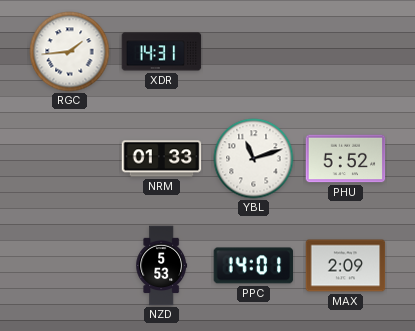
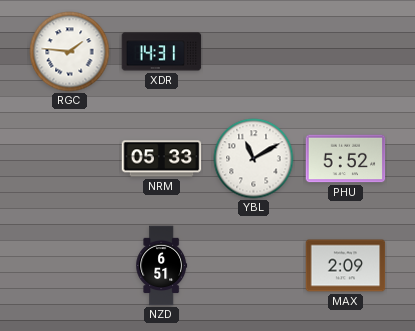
RGC: 1:44 -> 1:46 (70, 52)
NRM: 01:33 -> 05:33 (162, 159)
YBL: 11:12 -> 11:10 (254, 159)
NZD: 5:53 -> 6:51 (162, 266)
PPC: 14:01 -> none (254, 266)
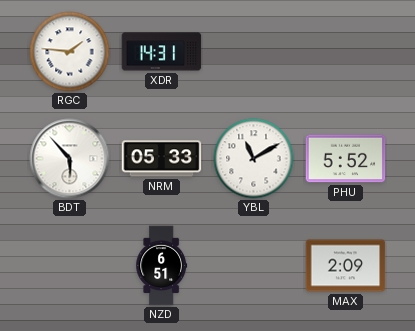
BDT: none -> 5:53 (70, 159)
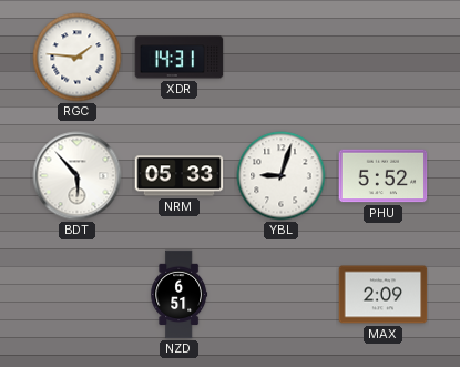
YBL: 11:10 -> 9:03 (282, 176)
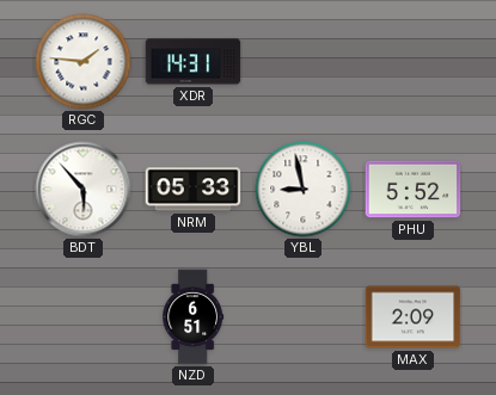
YBL: 9:03 -> 8:58 (304, 190)
